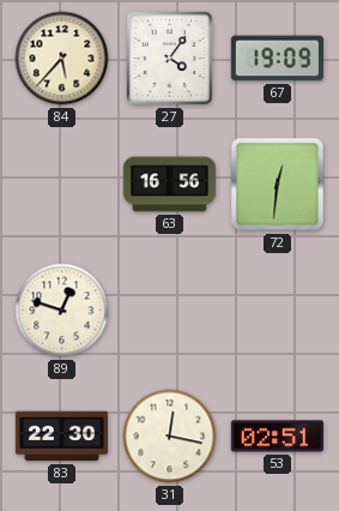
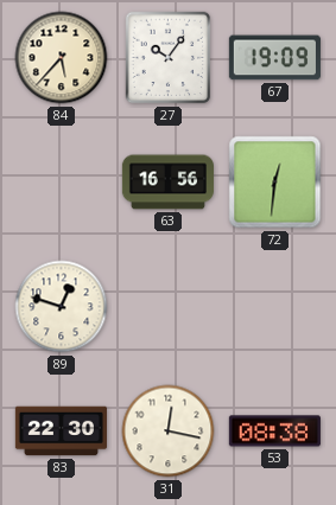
27: 4:06 -> 10:06 (169, 58)
53: 02:51 -> 08:38 (274, 432)
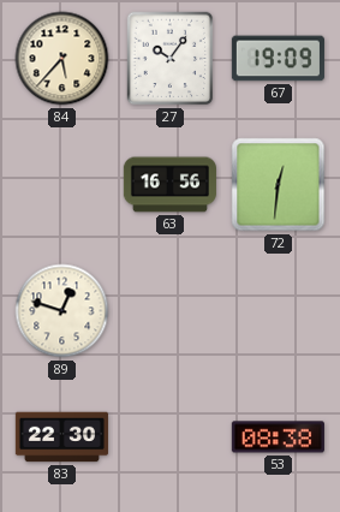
31: 12:17 -> none (169, 432)
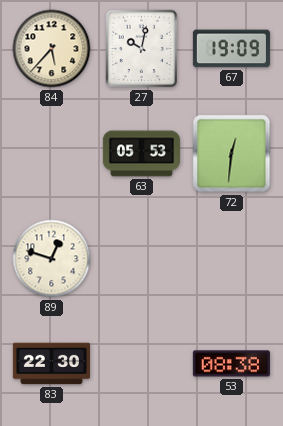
27: 10:06 -> 10:02 (142, 49)
63: 16:56 -> 05:53 (141, 154)
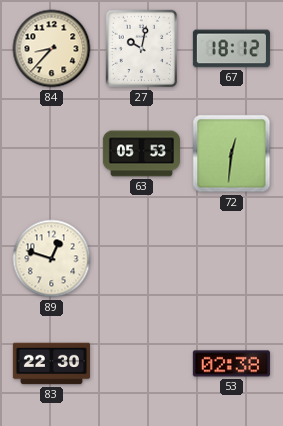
84: 5:37 -> 8:37 (52, 49)
67: 19:09 -> 18:12 (231, 49)
53: 08:38 -> 02:38 (231, 364)
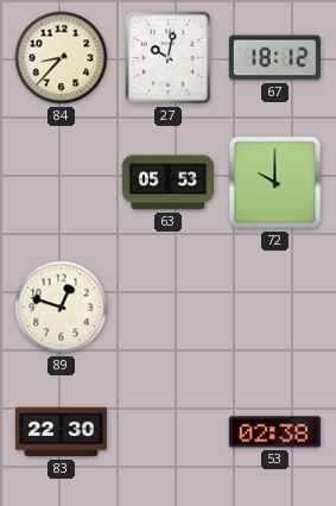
72: 12:31 -> 10:00 (275, 183)
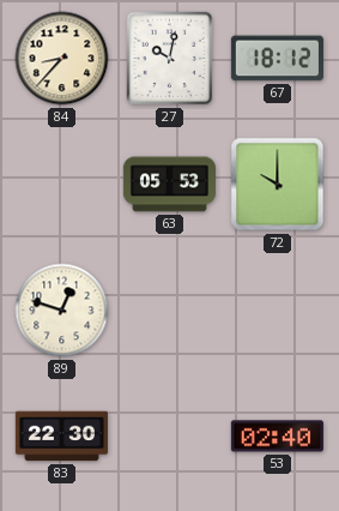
53: 02:38 -> 02:40 (277, 437)
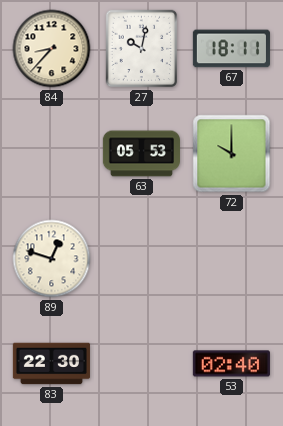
67: 18:12 -> 18:11 (231, 49)
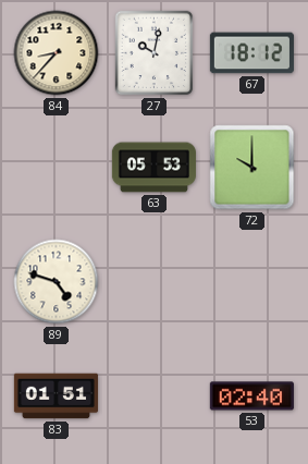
67: 18:11 -> 18:12 (251, 53)
89: 12:48 -> 4:48 (57, 282)
83: 22:30 -> 01:51 (56, 396)
